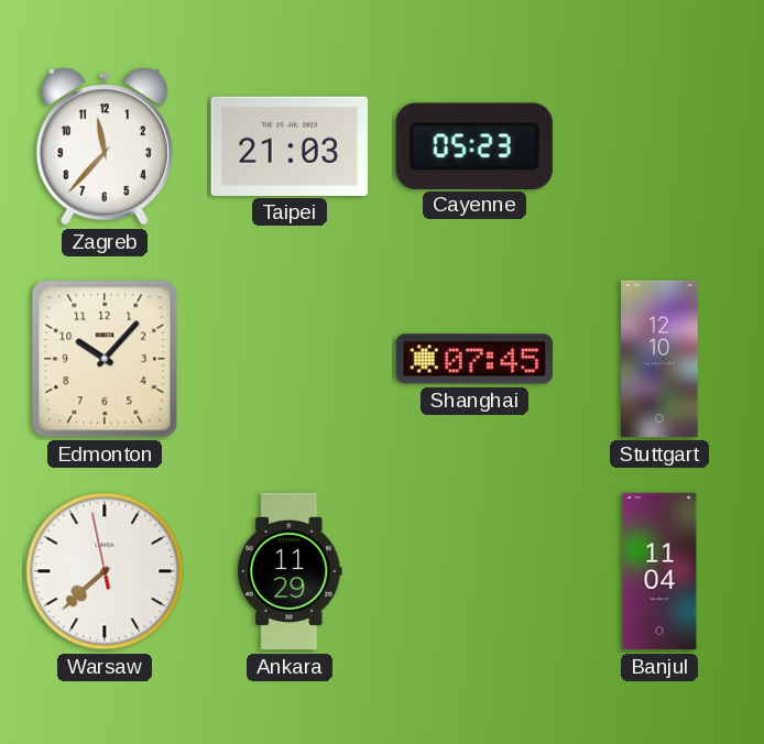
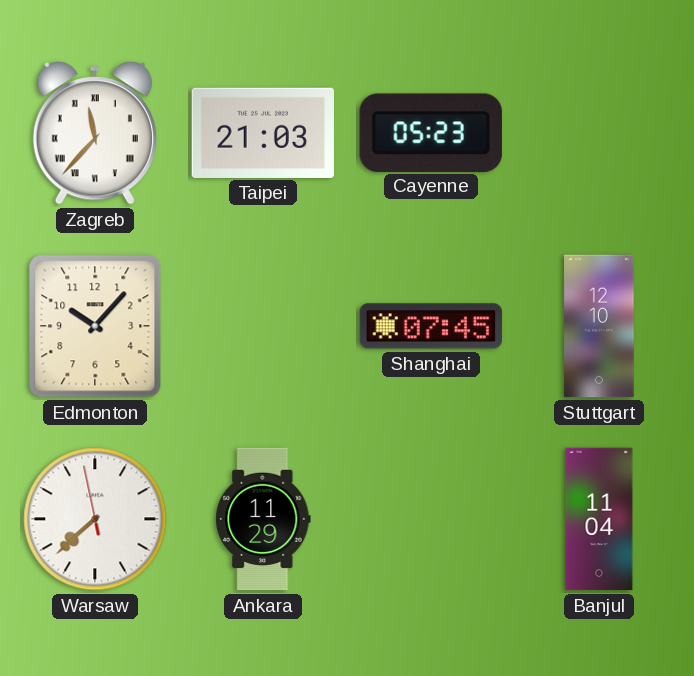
Zagreb numerals: Arabic -> Roman (95, 133)
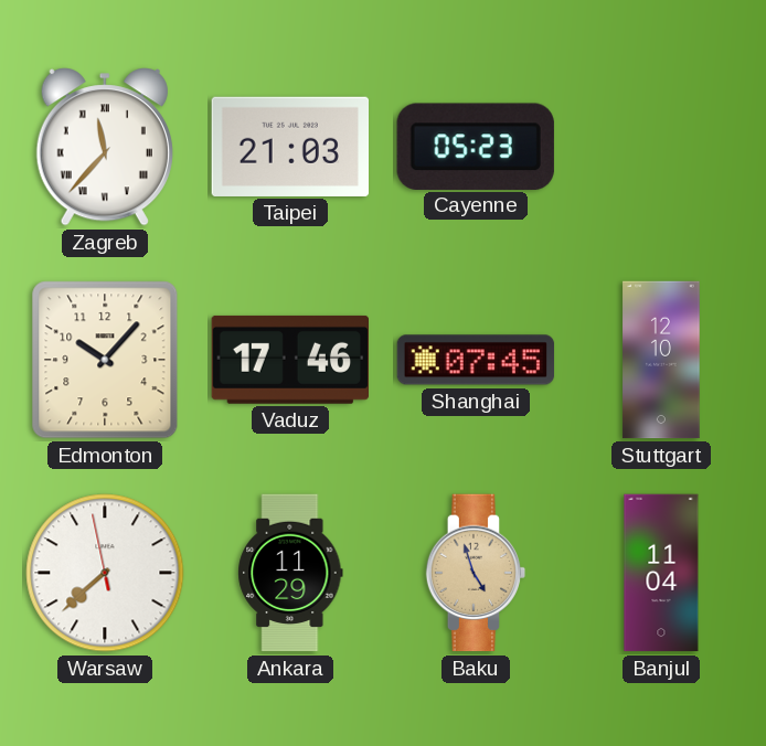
Vaduz: none -> 17:46 (289, 360)
Baku: none -> 4:57 (476, 573)
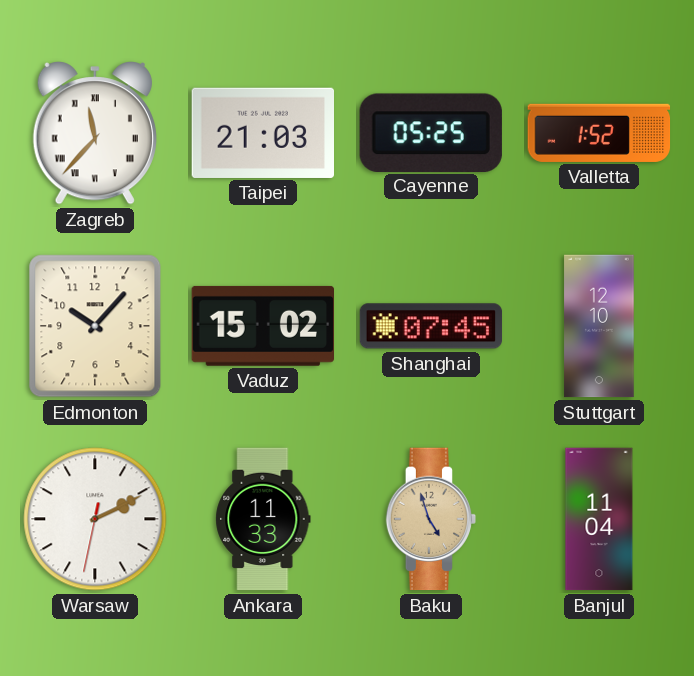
Cayenne: 05:23 -> 05:25 (431, 132)
Valletta: none -> 1:52 (599, 133)
Vaduz: 17:46 -> 15:02 (262, 326)
Warsaw: 7:37 -> 2:10 (95, 519)
Ankara: 11:29 -> 11:33 (263, 519)
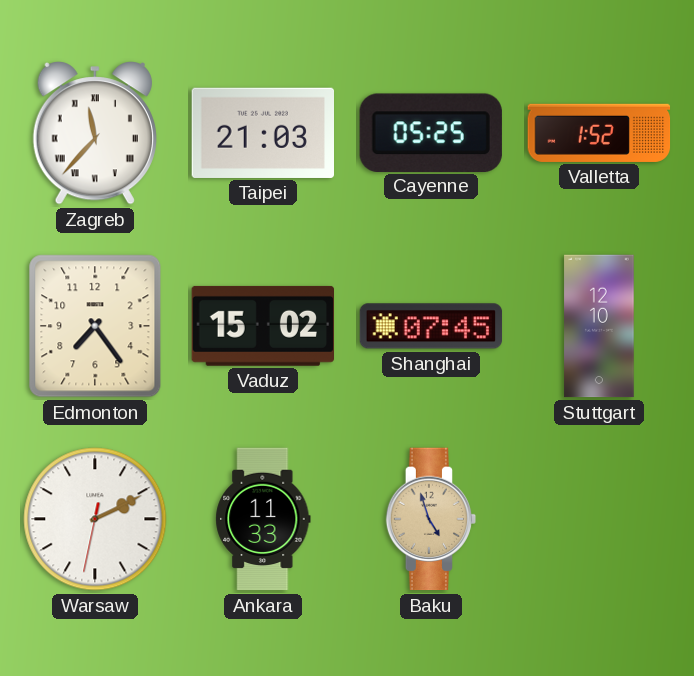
Edmonton: 10:07 -> 7:24 (95, 326)
Banjul: 11:04 -> none (599, 519)
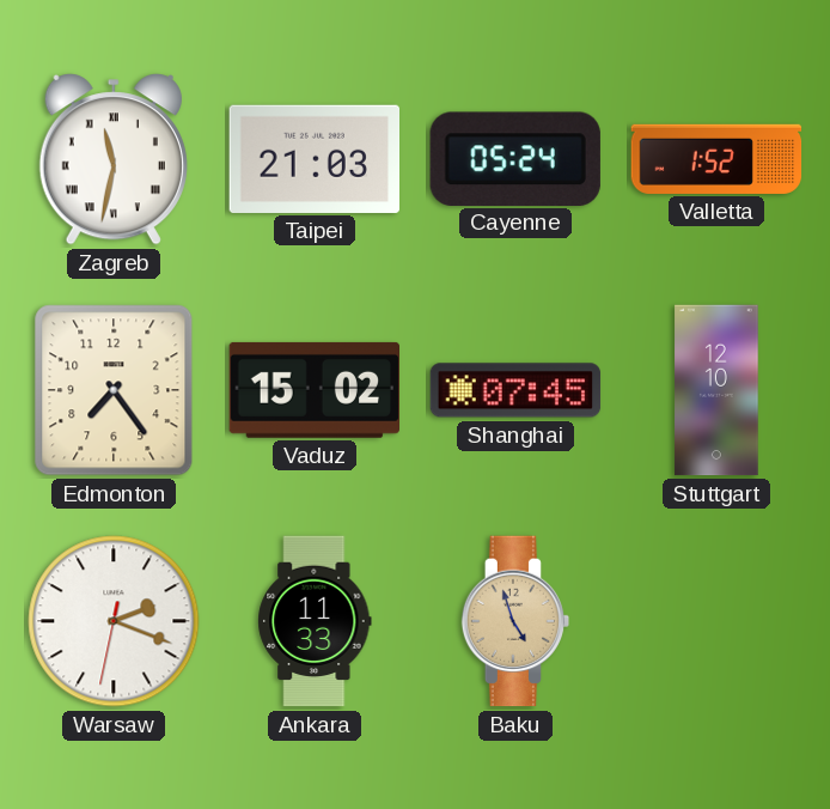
Zagreb: 11:37 -> 11:32 (114, 159)
Cayenne: 05:25 -> 05:24 (515, 158)
Warsaw: 2:10 -> 2:18 (114, 621)
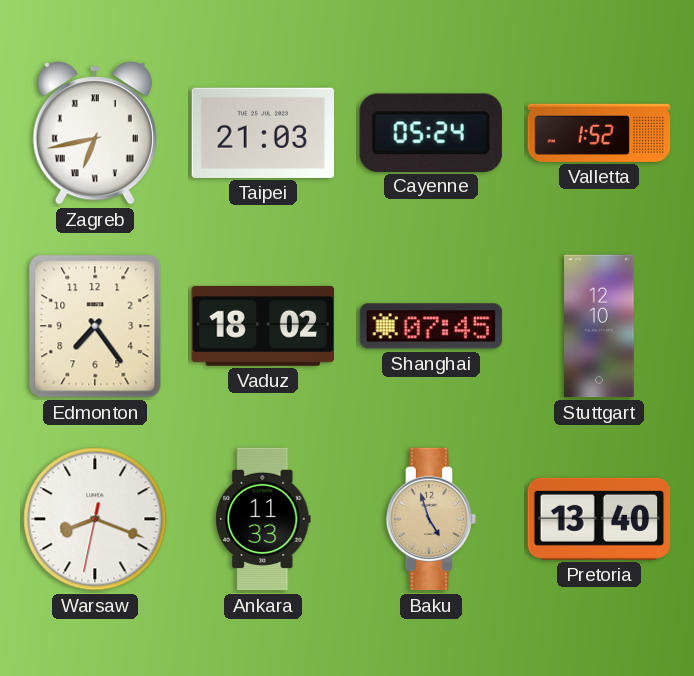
Zagreb: 11:32 -> 6:43 (95, 133)
Vaduz: 15:02 -> 18:02 (262, 326)
Warsaw: 2:18 -> 8:18 (95, 519)
Pretoria: none -> 13:40 (599, 519)
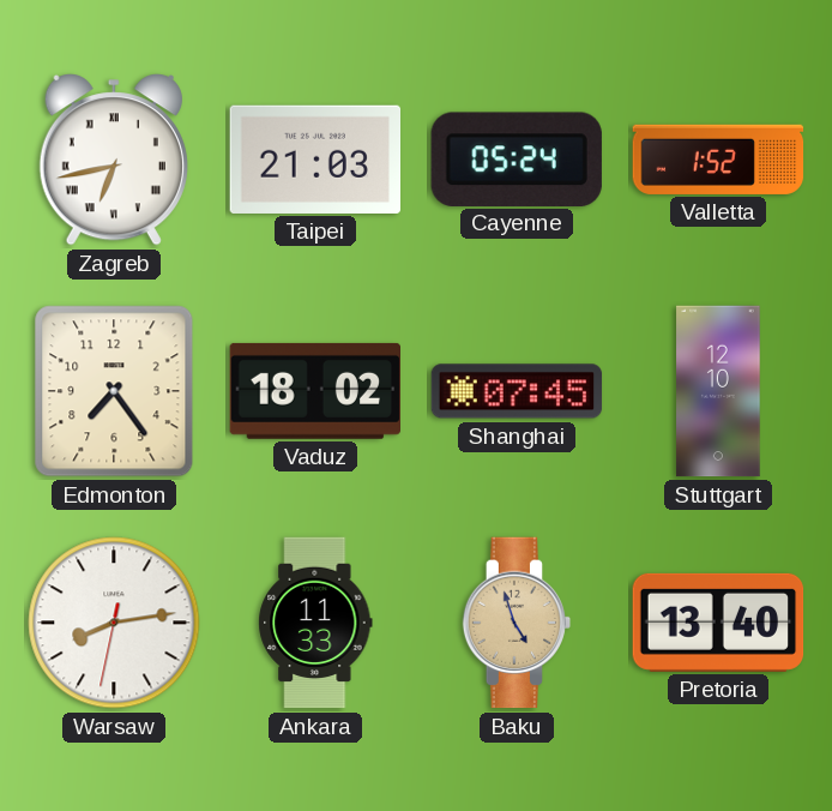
Warsaw: 8:18 -> 8:13 (114, 623)
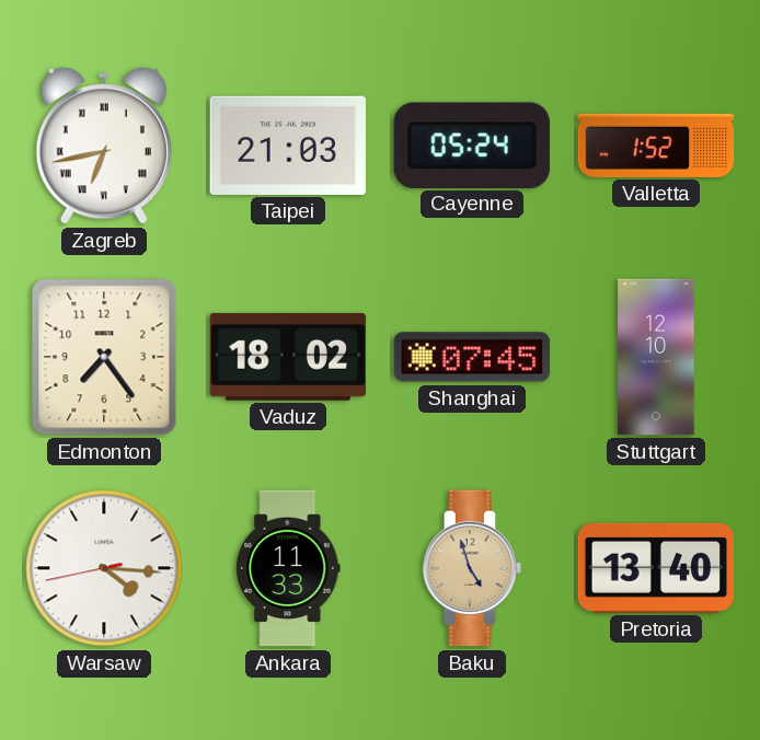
Warsaw: 8:13 -> 4:15 (104, 568)
